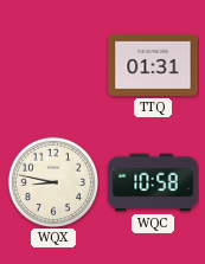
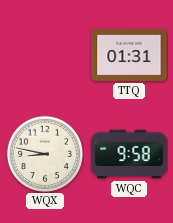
WQC: 10:58 -> 9:58 (129, 154)
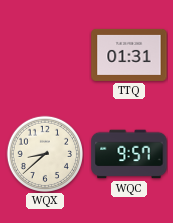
WQX: 8:47 -> 8:38 (45, 154)
WQC: 9:58 -> 9:57 (129, 154)
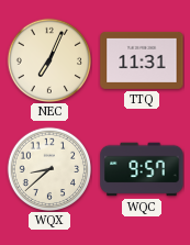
NEC: none -> 7:04 (49, 60)
TTQ: 01:31 -> 11:31 (142, 60)
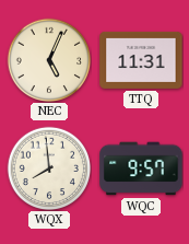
NEC: 7:04 -> 5:04 (49, 60)
WQX: 8:38 -> 7:59 (49, 169)
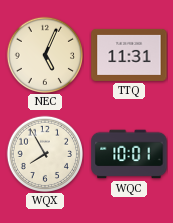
WQX: 7:59 -> 7:55 (45, 154)
WQC: 9:57 -> 10:01 (129, 154)
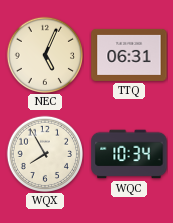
TTQ: 11:31 -> 06:31 (129, 55)
WQC: 10:01 -> 10:34 (129, 154)
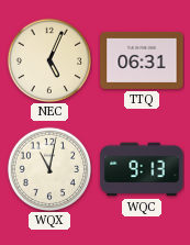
WQX: 7:55 -> 11:02 (49, 169)
WQC: 10:34 -> 9:13 (142, 169)
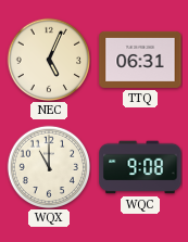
WQX: 11:02 -> 11:00 (49, 167)
WQC: 9:13 -> 9:08 (140, 167)
